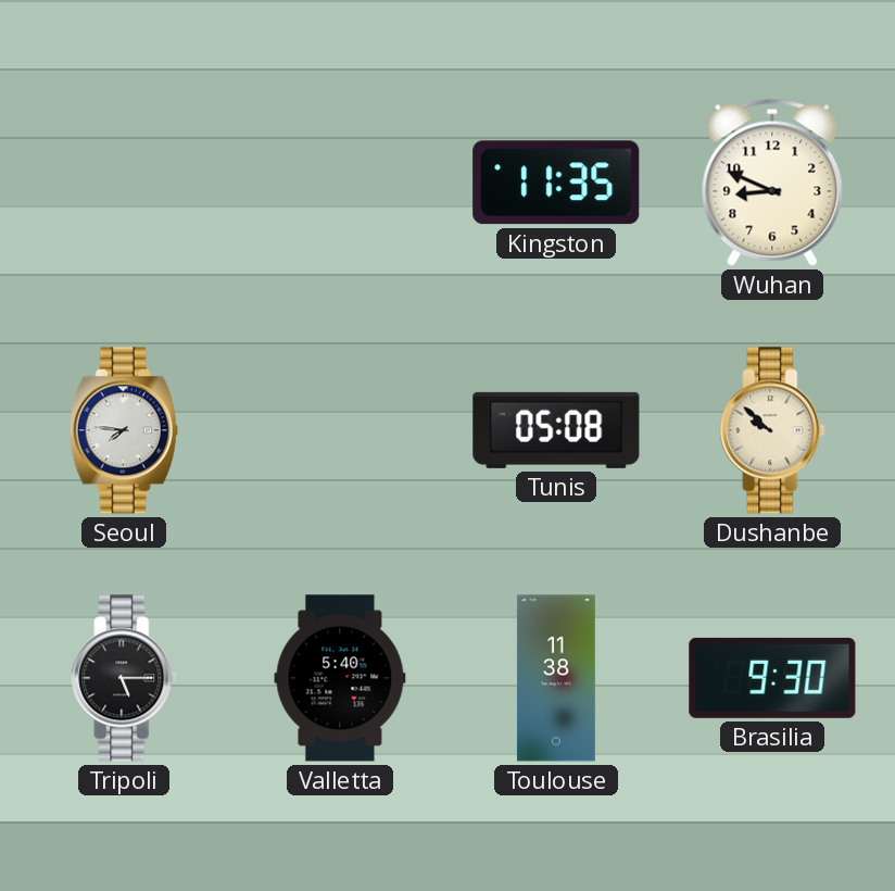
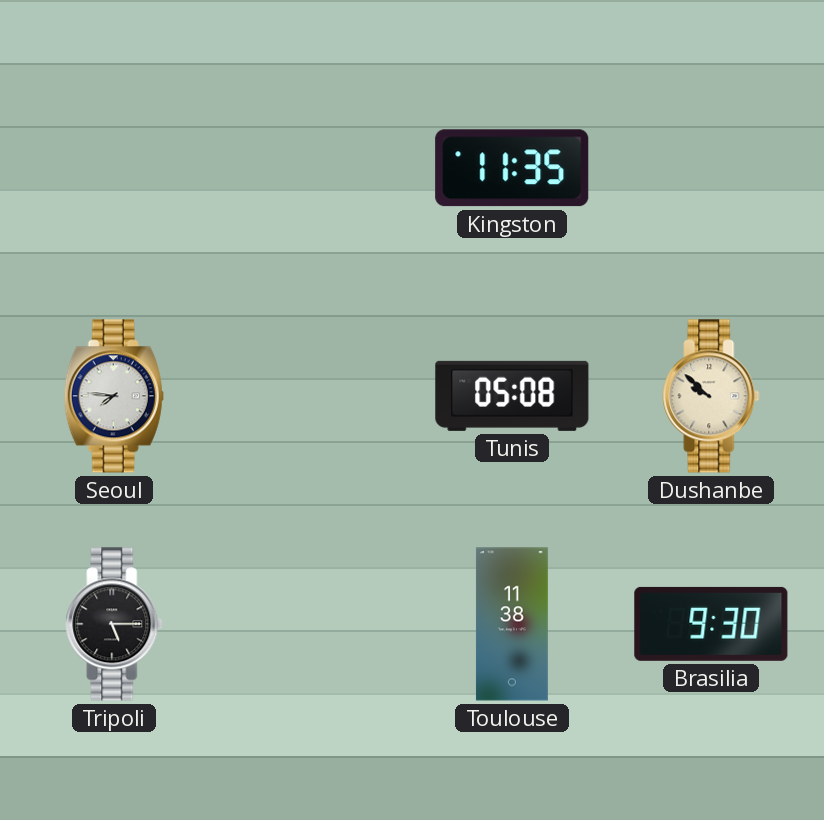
Wuhan: 8:49 -> none (772, 183)
Valletta: 5:40 -> none (340, 678)
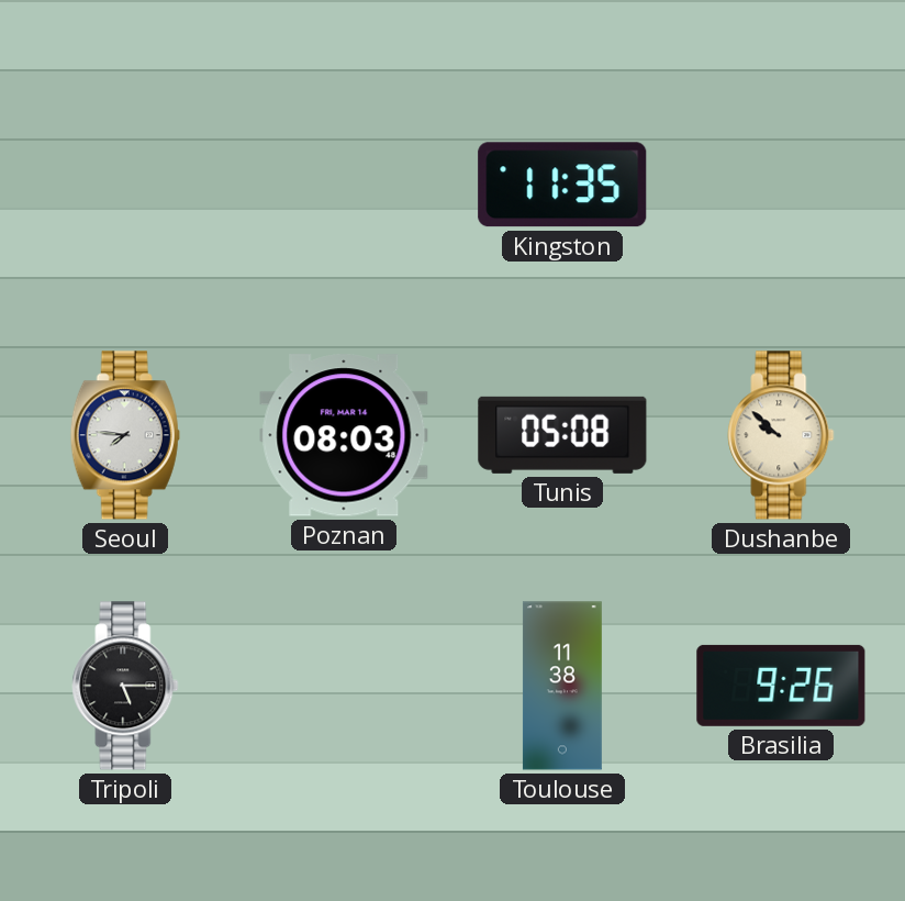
Poznan: none -> 08:03 (344, 435)
Brasilia: 9:30 -> 9:26 (781, 686)
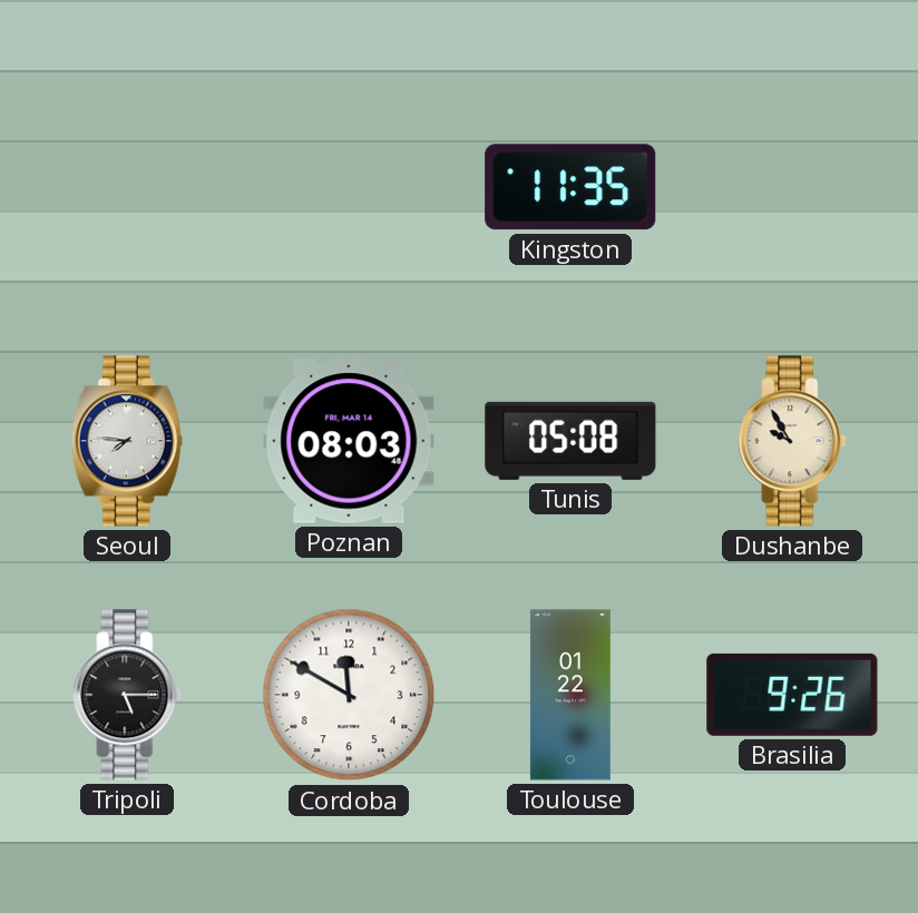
Dushanbe: 9:52 -> 9:55 (792, 441)
Cordoba: none -> 11:50 (349, 695)
Toulouse: 11:38 -> 01:22 (570, 695)
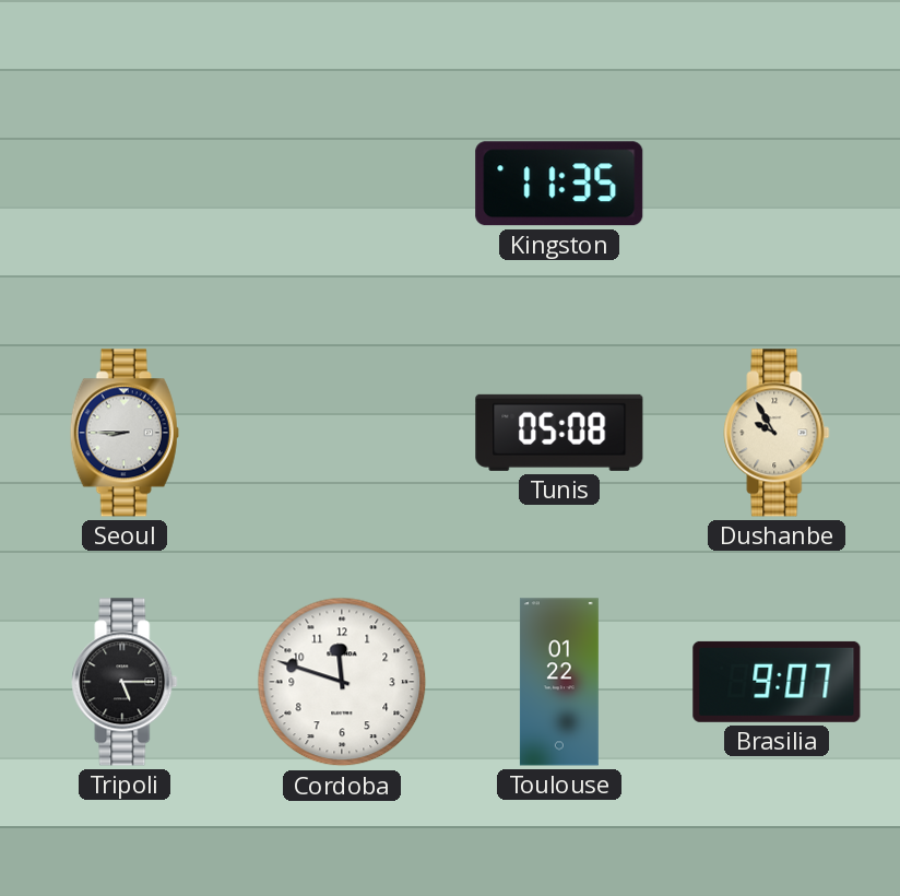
Seoul: 7:46 -> 8:45 (125, 433)
Poznan: 08:03 -> none (349, 441)
Cordoba: 11:50 -> 11:48 (342, 682)
Brasilia: 9:26 -> 9:07 (777, 682)
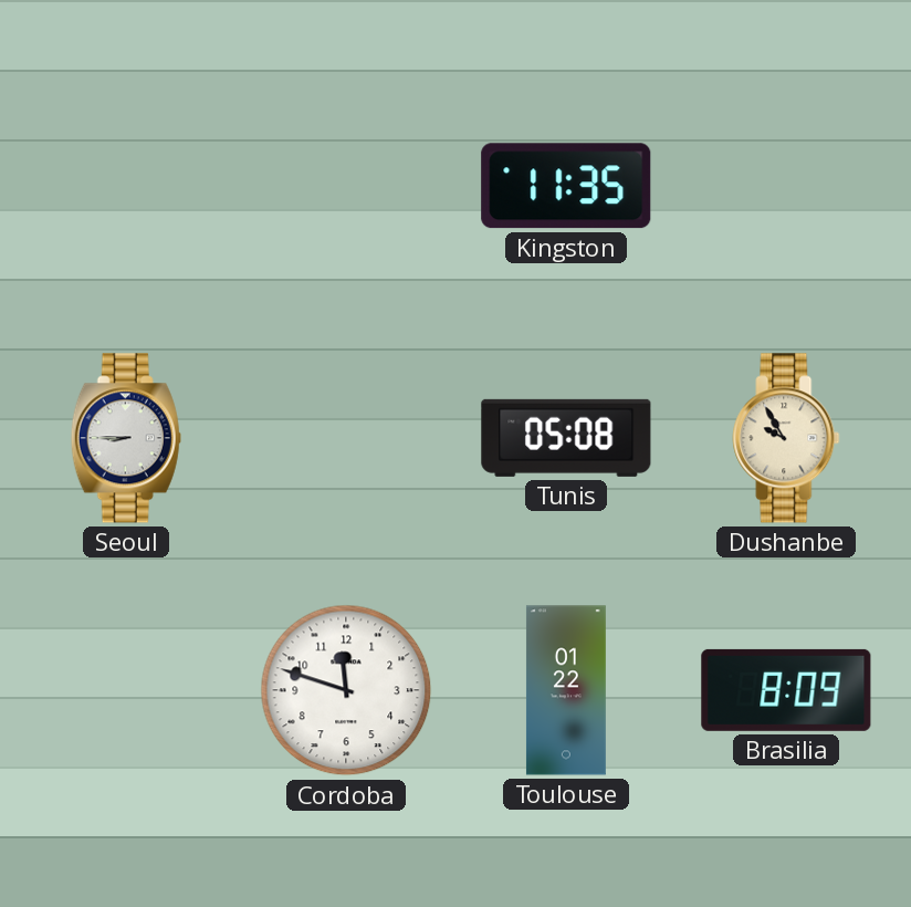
Tripoli: 5:15 -> none (125, 682)
Brasilia: 9:07 -> 8:09 (786, 690)
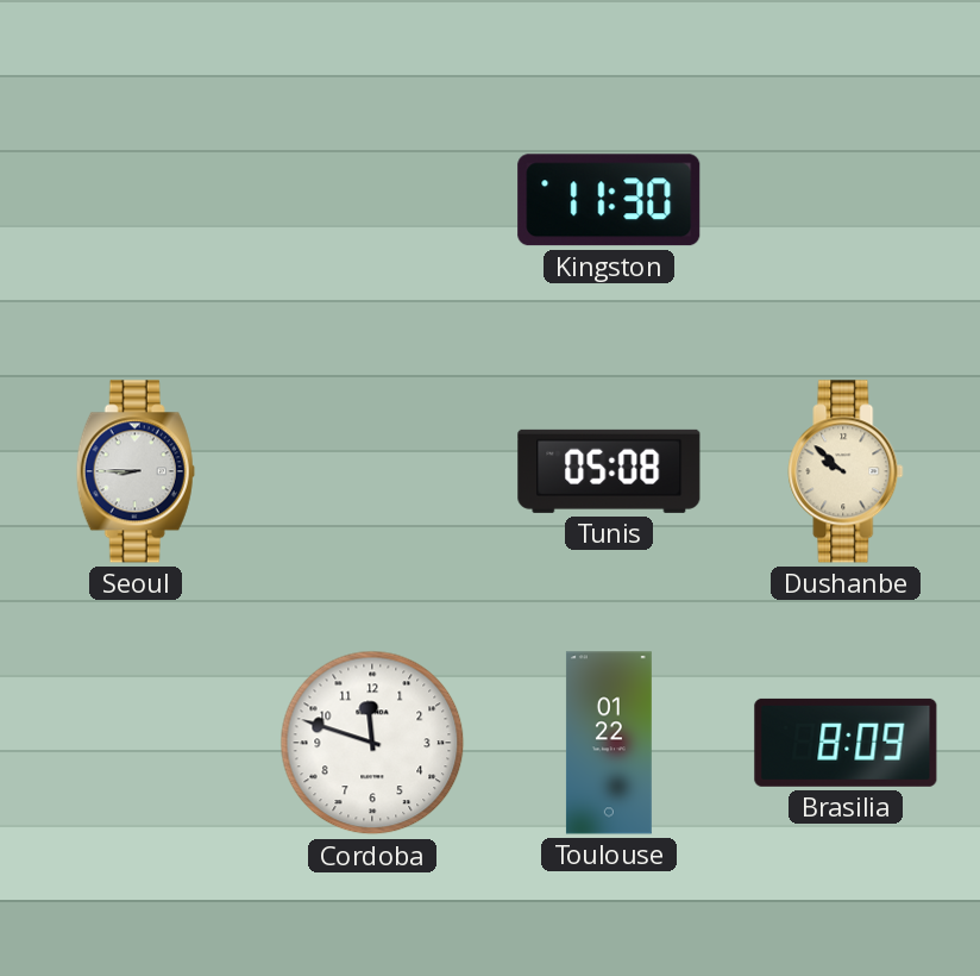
Kingston: 11:35 -> 11:30 (609, 200)
Dushanbe: 9:55 -> 9:52 (846, 471)
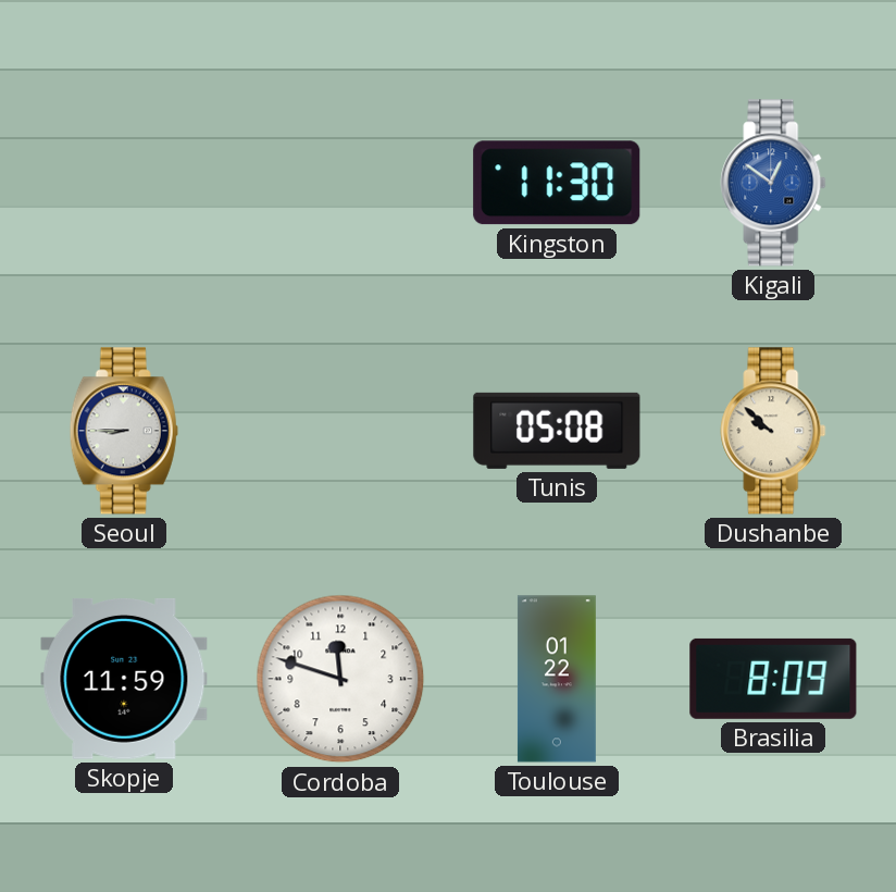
Kigali: none -> 12:51 (773, 183)
Skopje: none -> 11:59 (124, 680)
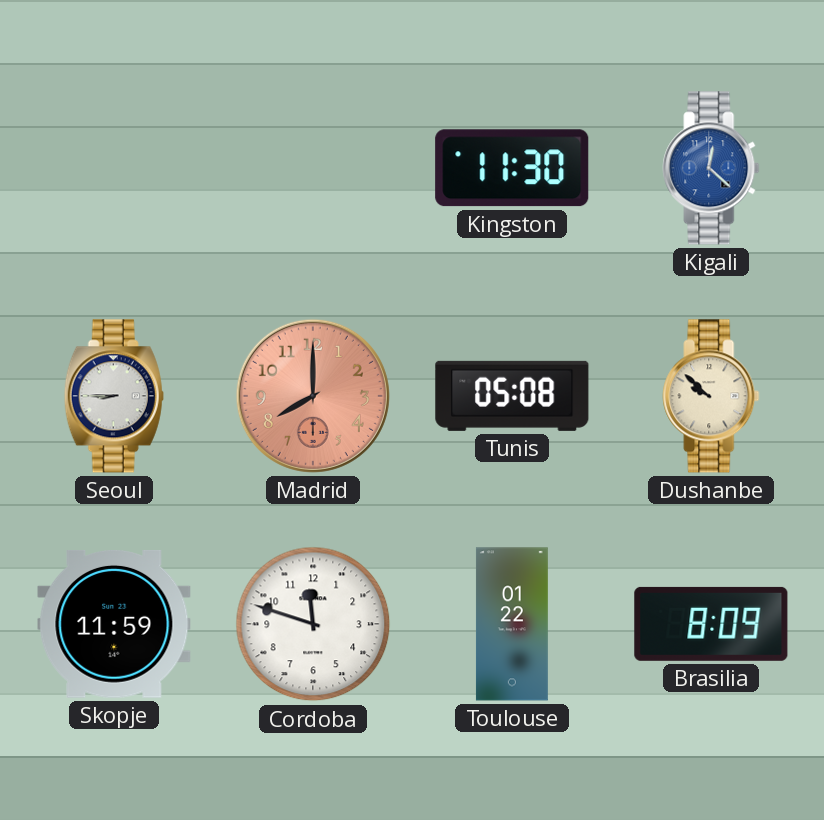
Kigali: 12:51 -> 12:22 (711, 168)
Madrid: none -> 8:00 (313, 396)
